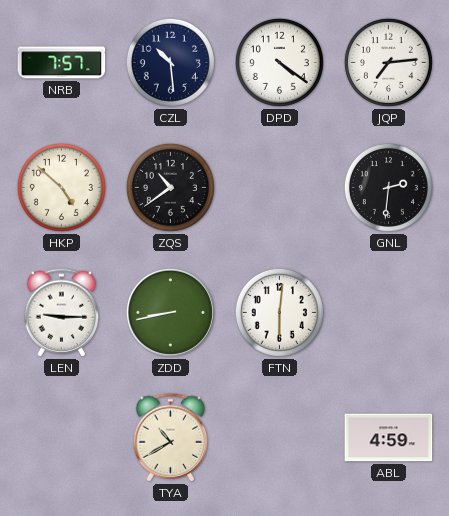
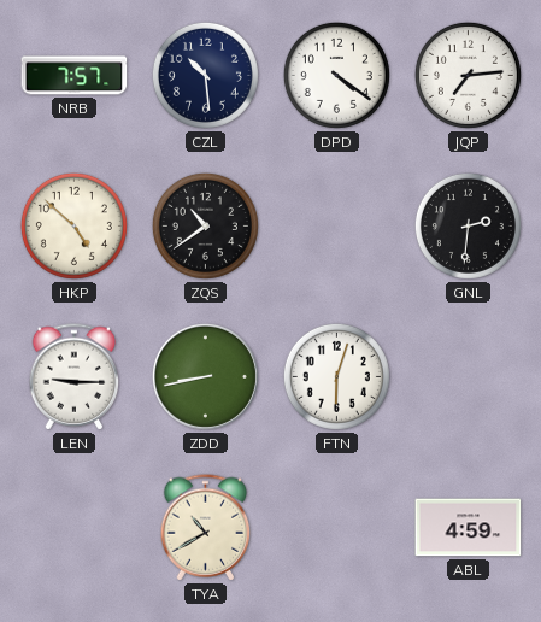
FTN: 6:01 -> 6:03 (336, 376)
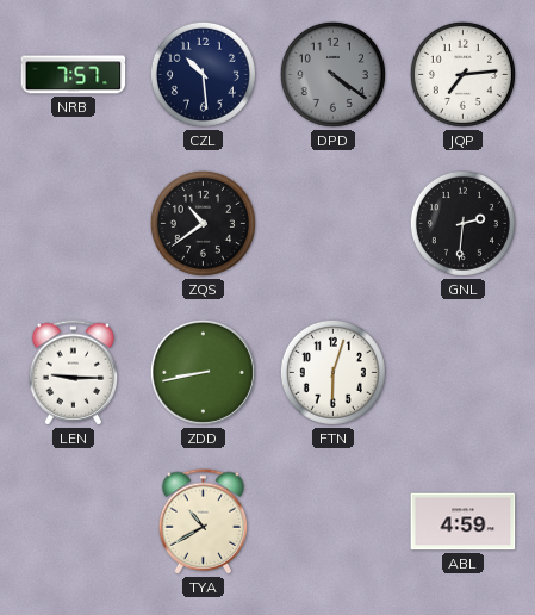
DPD dial: white -> grey (332, 74)
HKP: 4:52 -> none (73, 225)
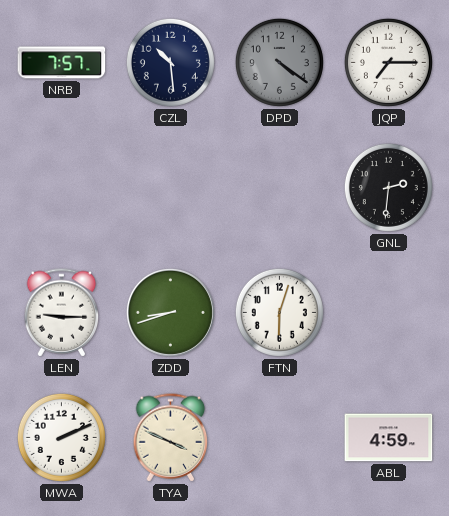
JQP: 7:14 -> 7:15 (388, 62)
ZQS: 10:39 -> none (203, 223)
ZDD: 8:43 -> 8:42 (170, 312)
MWA: none -> 2:11 (61, 437)
TYA: 10:40 -> 3:49 (171, 438)
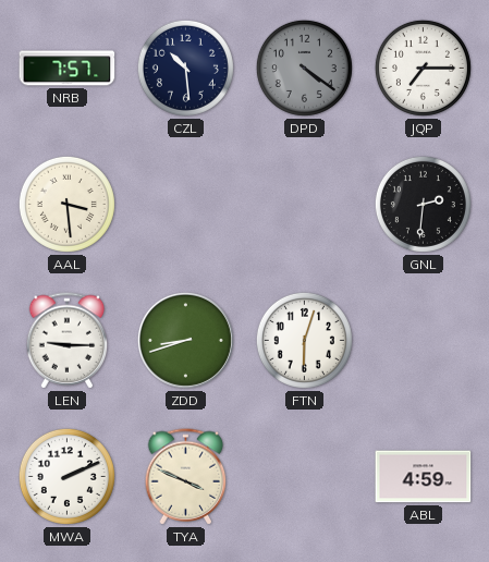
AAL: none -> 3:29 (66, 204)
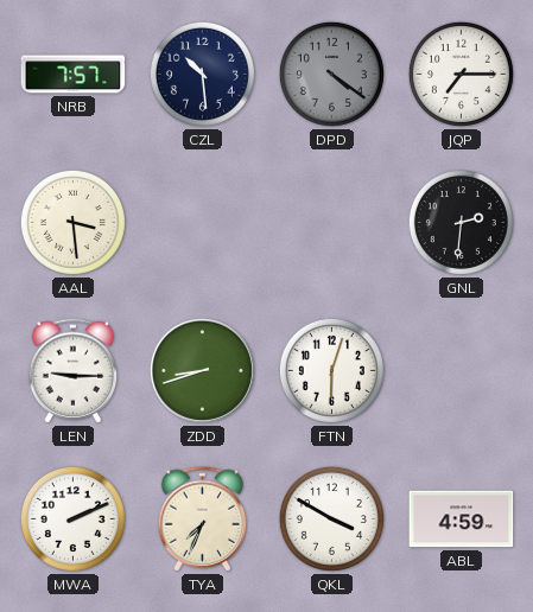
TYA: 3:49 -> 7:34 (203, 519)
QKL: none -> 3:50 (331, 518)
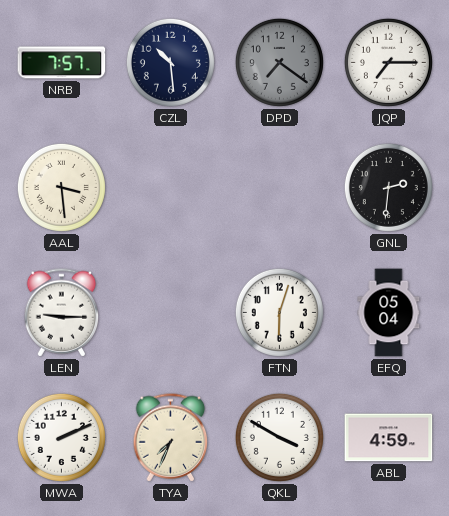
DPD: 4:21 -> 7:21 (279, 62)
ZDD: 8:42 -> none (202, 370)
EFQ: none -> 05:04 (389, 313)
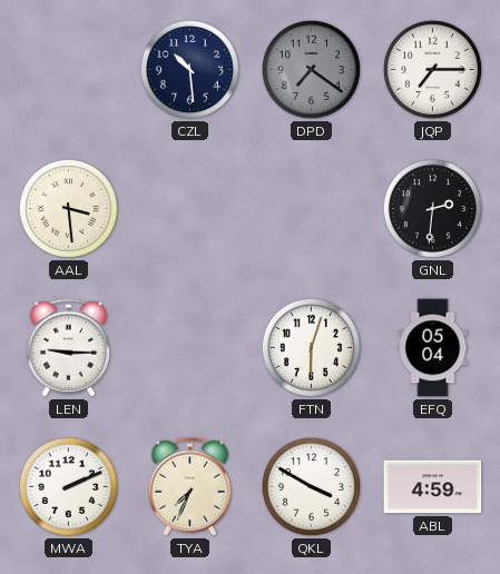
NRB: 7:57 -> none (62, 63)
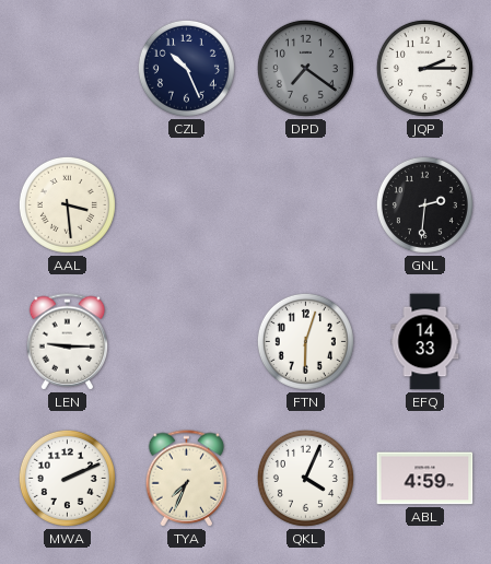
CZL: 10:29 -> 10:26 (186, 68)
JQP: 7:15 -> 2:15 (424, 68)
EFQ: 05:04 -> 14:33 (425, 342)
QKL: 3:50 -> 4:04 (305, 478)
